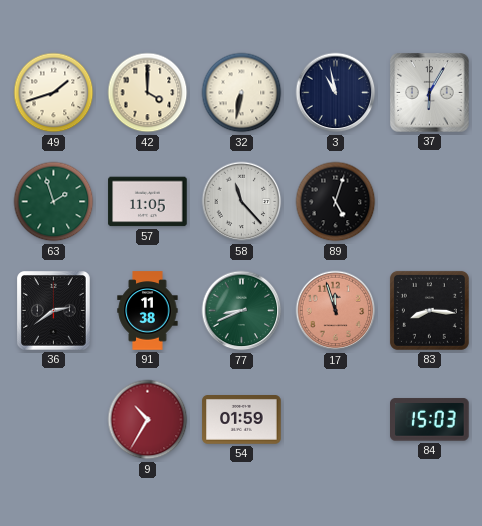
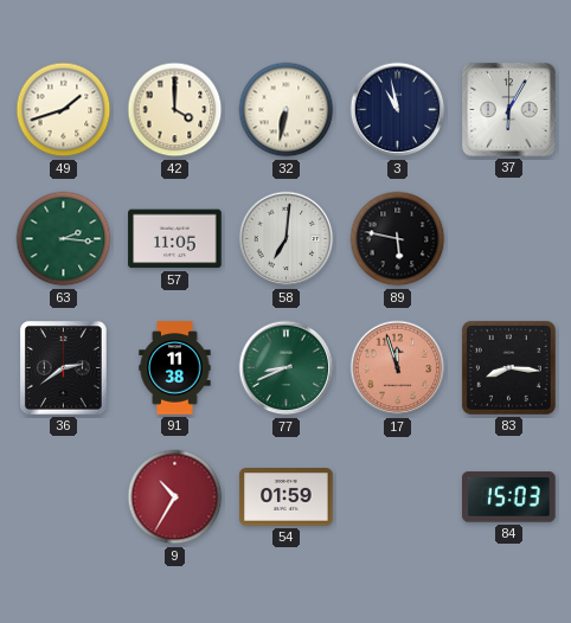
63: 1:57 -> 2:16 (64, 239)
58: 11:23 -> 7:01 (287, 239)
89: 5:03 -> 5:47 (398, 239)
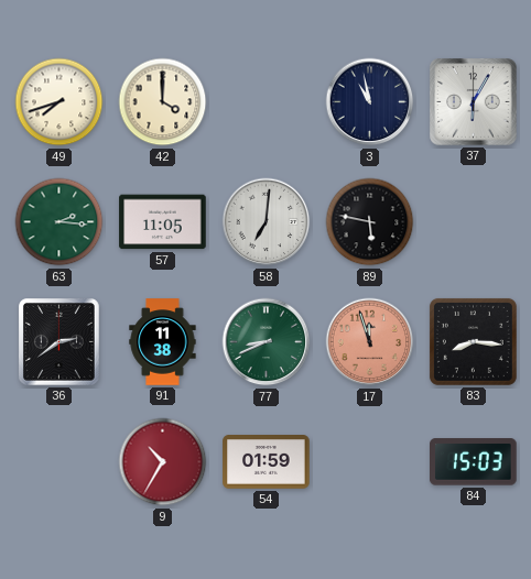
49: 1:42 -> 7:42 (59, 102)
32: 6:32 -> none (287, 110)
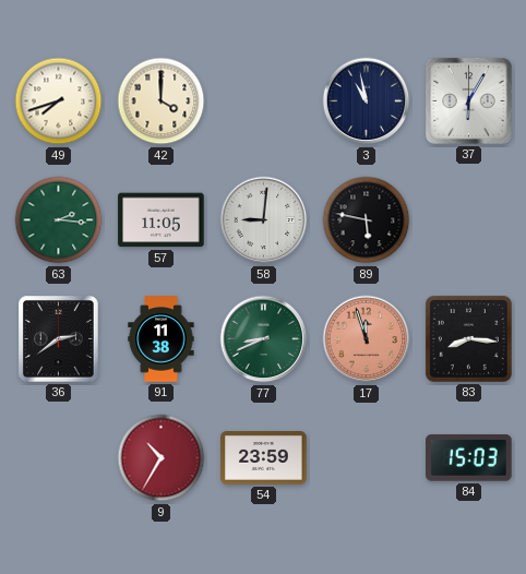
58: 7:01 -> 9:01 (264, 220)
54: 01:59 -> 23:59 (264, 458)
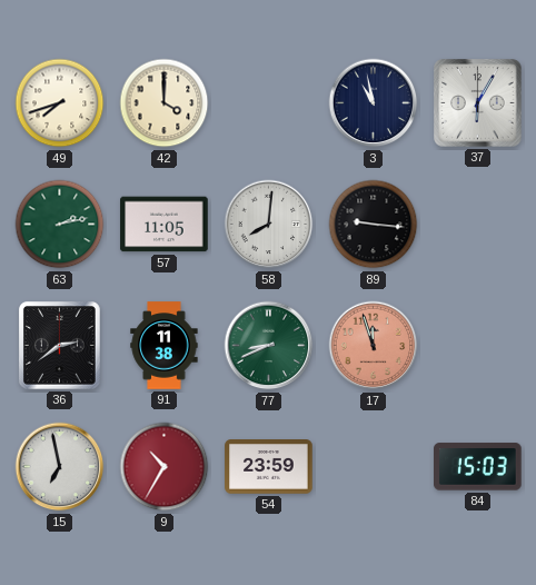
63: 2:16 -> 2:13 (60, 225)
58: 9:01 -> 8:01 (269, 225)
89: 5:47 -> 9:16 (374, 225)
83: 8:16 -> none (468, 338)
15: none -> 6:58 (60, 467)
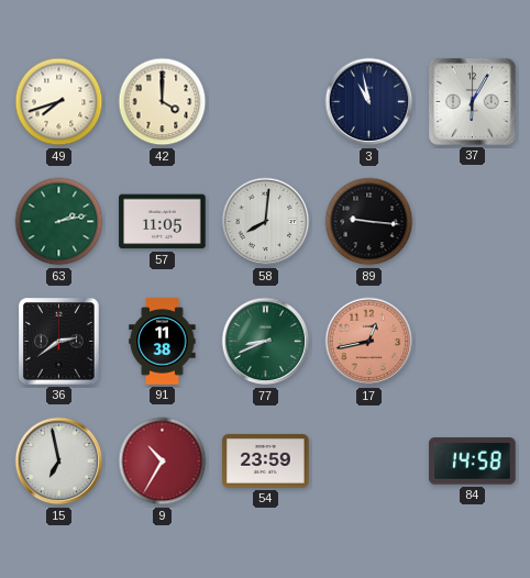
17: 11:57 -> 12:43 (369, 342)
84: 15:03 -> 14:58 (473, 462)
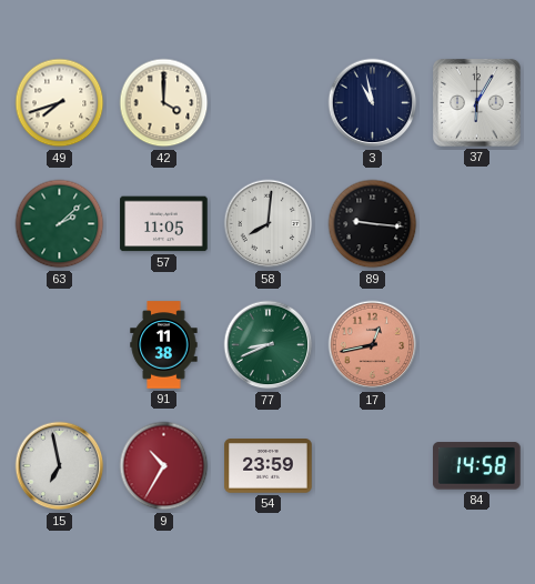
63: 2:13 -> 2:08 (60, 224)
36: 2:39 -> none (59, 342)
